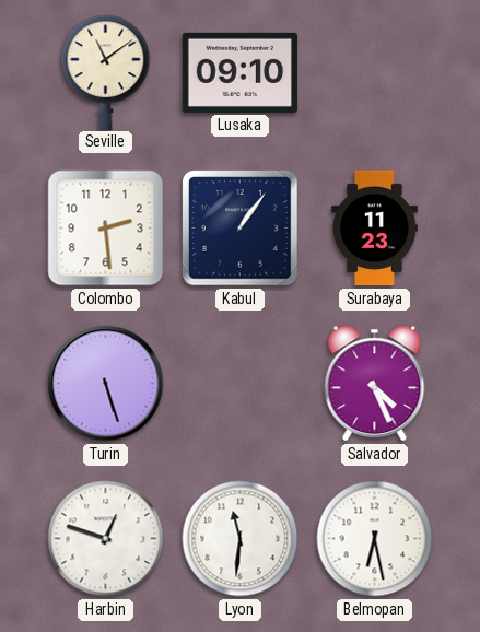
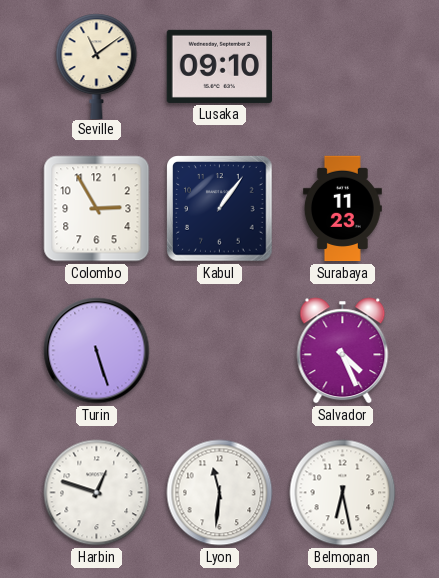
Colombo: 2:29 -> 2:55 (97, 209)
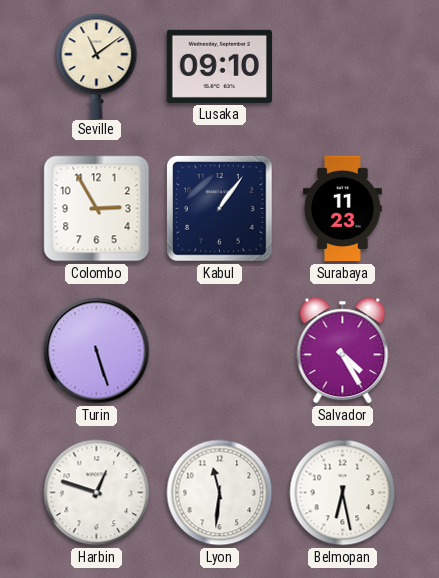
Salvador: 4:26 -> 4:25 (343, 351)
